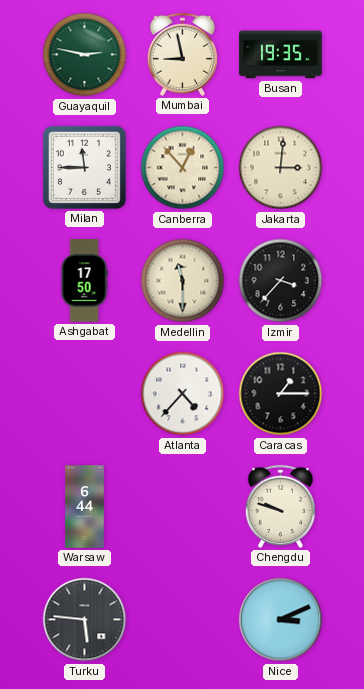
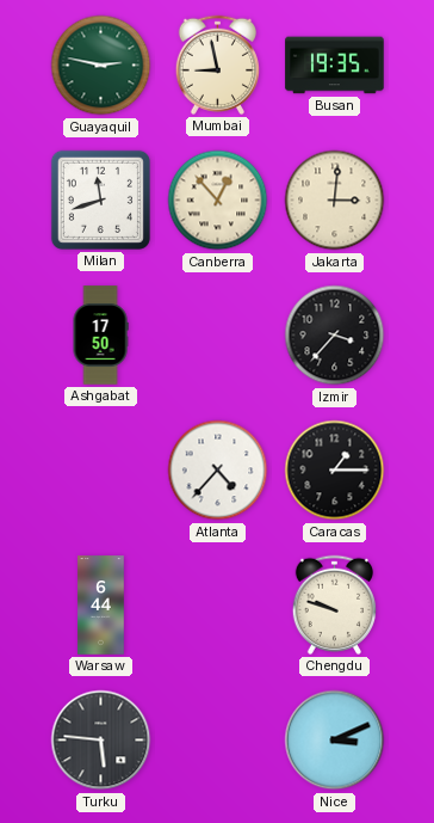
Milan: 11:45 -> 11:42 (100, 199)
Medellin: 11:30 -> none (183, 281)
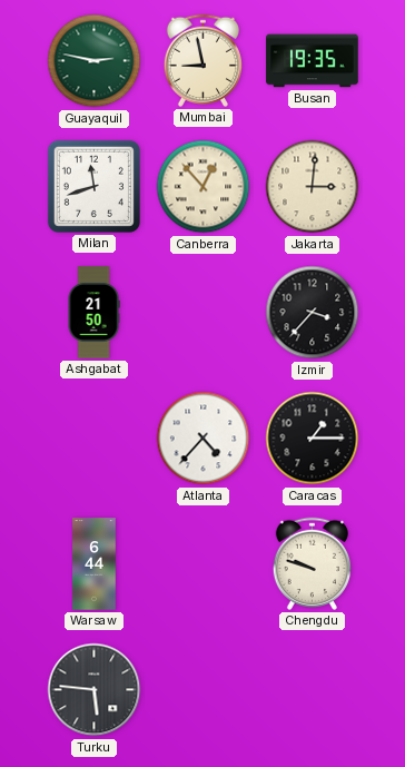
Ashgabat: 17:50 -> 21:50 (93, 313)
Nice: 3:11 -> none (335, 741)
